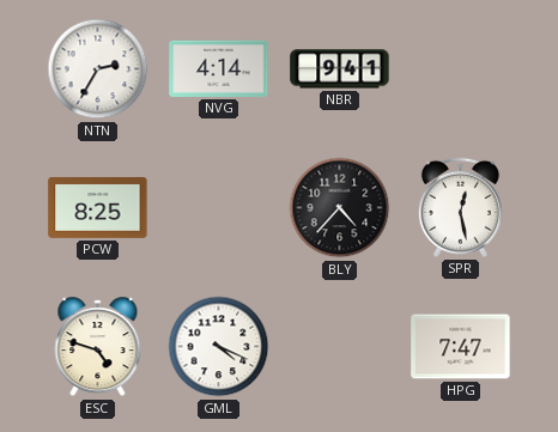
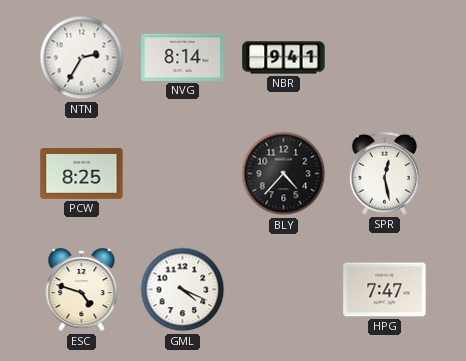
NVG: 4:14 -> 8:14 (183, 57)
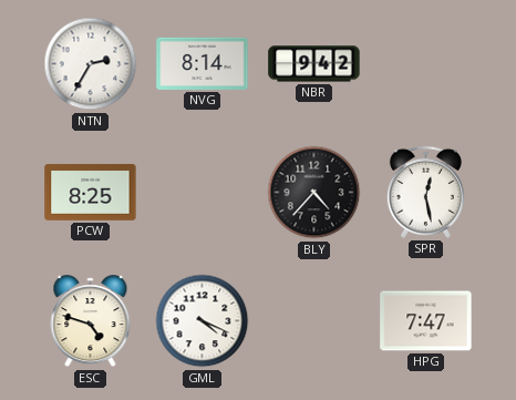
NBR: 9:41 -> 9:42 (314, 64)
